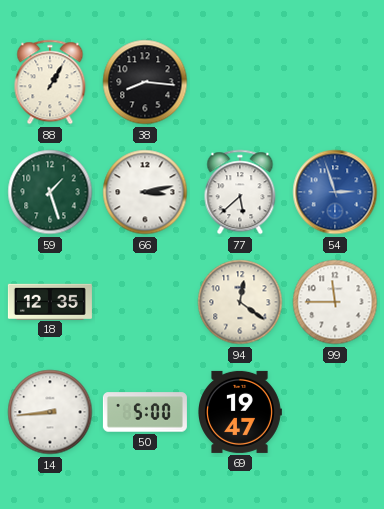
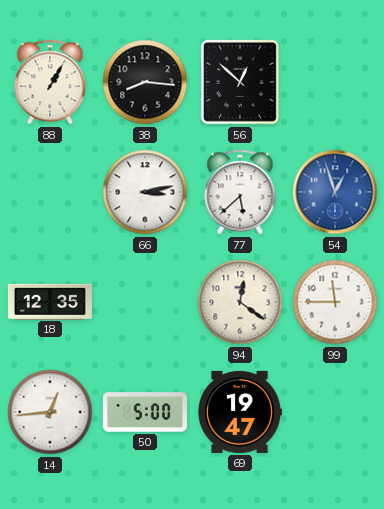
56: none -> 12:52 (240, 82)
59: 1:27 -> none (50, 192)
54: 2:57 -> 12:57 (335, 192)
14: 8:44 -> 12:44 (50, 412)
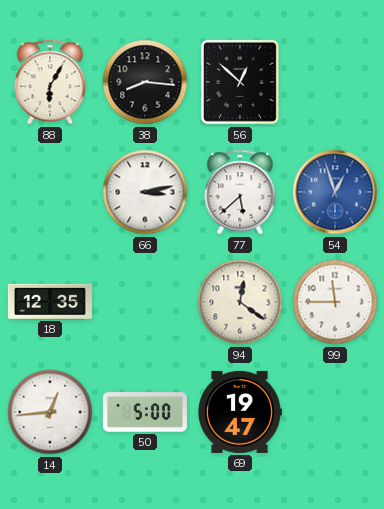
88: 1:05 -> 6:05 (50, 82)
